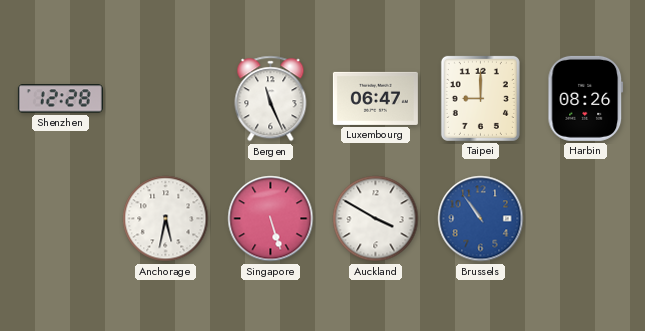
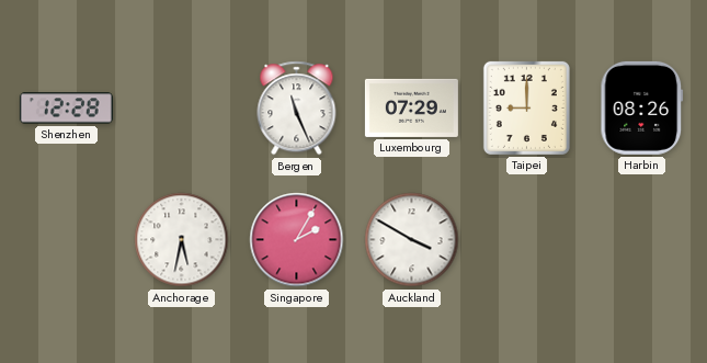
Luxembourg: 06:47 -> 07:29 (411, 107)
Singapore: 5:27 -> 2:05 (297, 240)
Brussels: 10:54 -> none (481, 219)
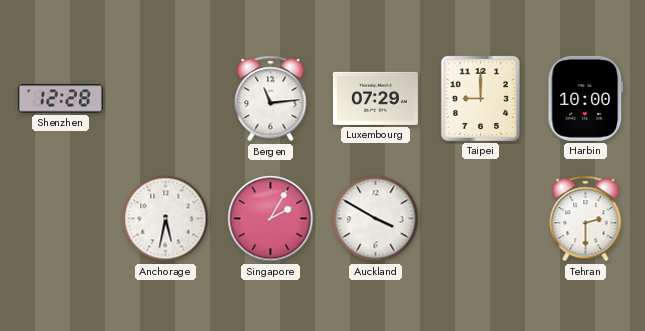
Bergen: 11:26 -> 11:14 (271, 99)
Harbin: 08:26 -> 10:00 (586, 98)
Tehran: none -> 2:30 (586, 219)
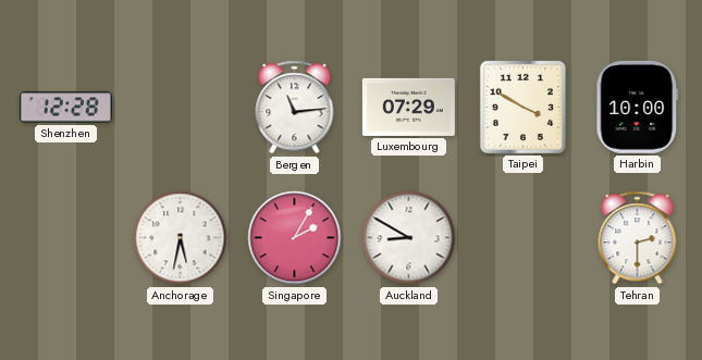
Taipei: 9:00 -> 3:50 (522, 107)
Auckland: 3:50 -> 8:50 (409, 238)
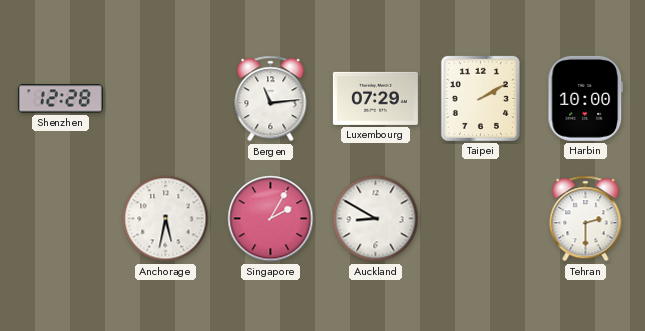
Taipei: 3:50 -> 2:10 (480, 98)
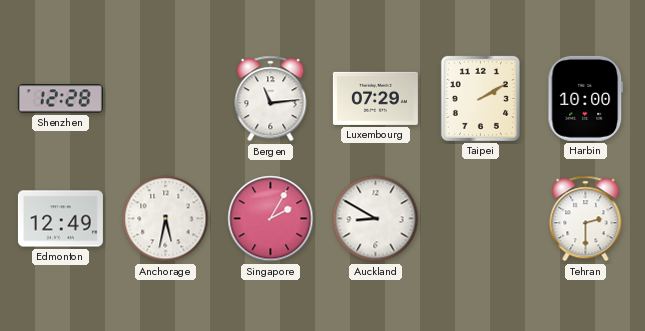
Edmonton: none -> 12:49 (60, 219)
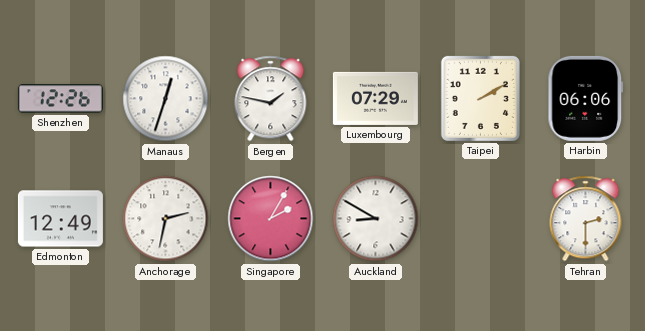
Shenzhen: 12:28 -> 12:26 (60, 99)
Manaus: none -> 12:33 (166, 99)
Bergen: 11:14 -> 1:47 (271, 99)
Harbin: 10:00 -> 06:06 (586, 98)
Anchorage: 5:32 -> 2:32 (166, 219)
